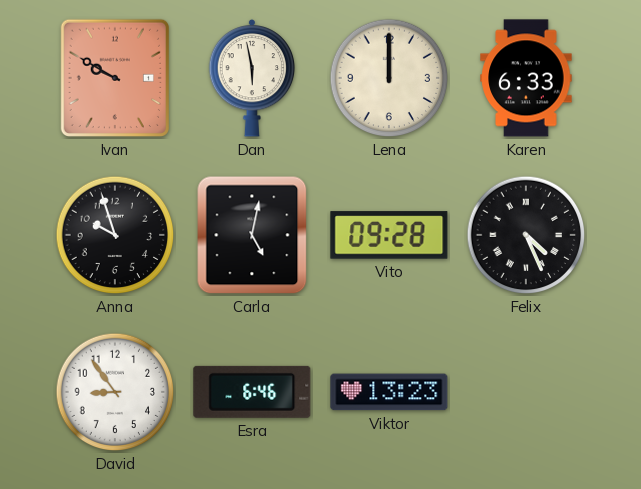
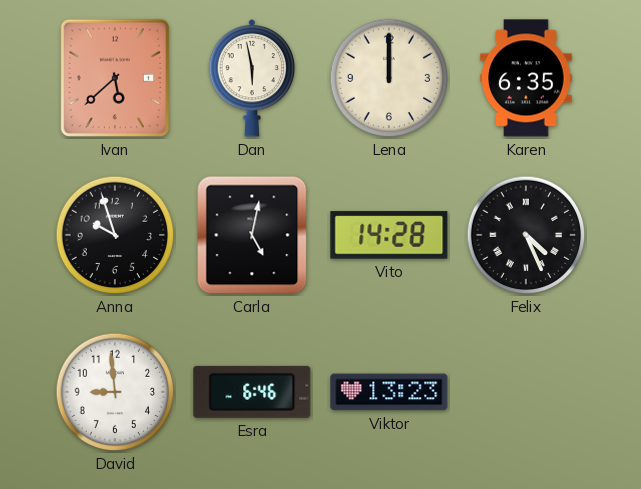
Ivan: 9:50 -> 5:38 (115, 78)
Karen: 6:33 -> 6:35 (526, 78)
Vito: 09:28 -> 14:28 (389, 235)
David: 8:54 -> 8:59 (115, 392)
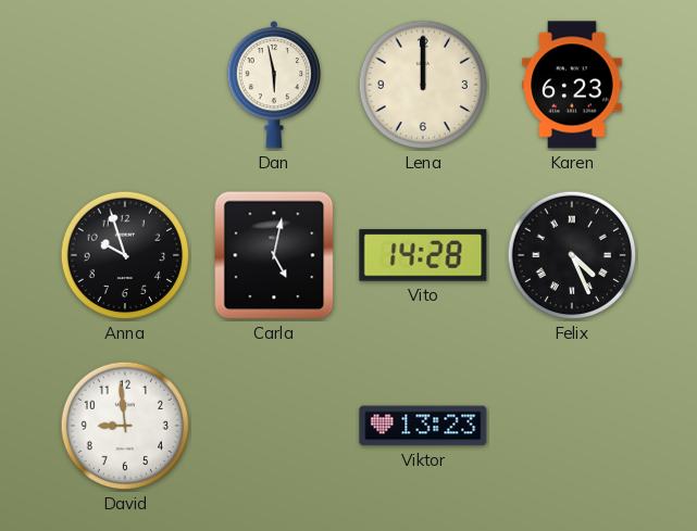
Ivan: 5:38 -> none (115, 78)
Karen: 6:35 -> 6:23 (572, 85)
Esra: 6:46 -> none (252, 392)
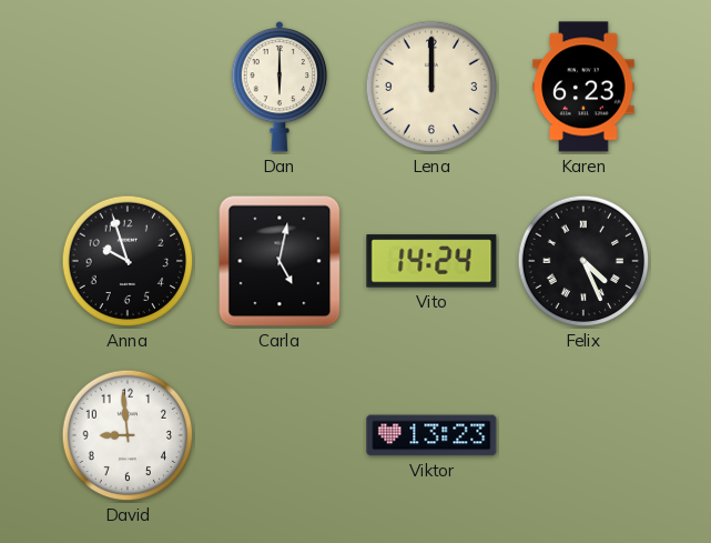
Dan: 5:58 -> 6:00 (280, 87)
Vito: 14:28 -> 14:24 (431, 261)
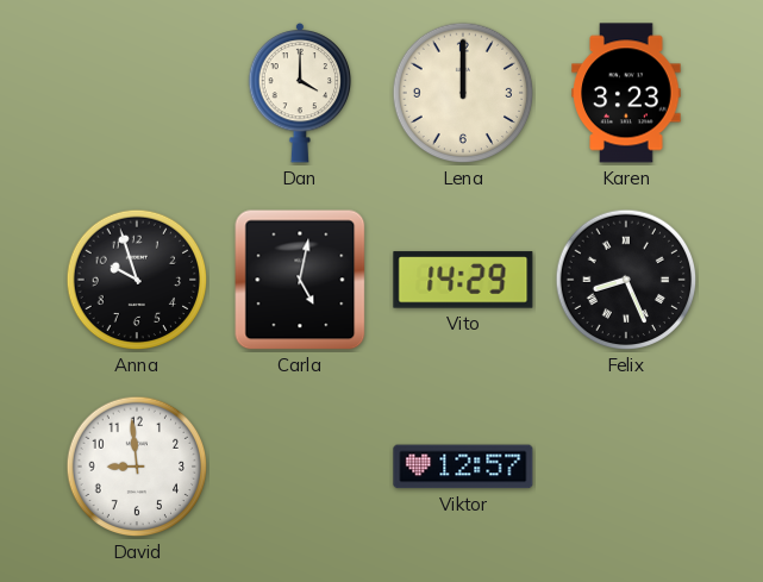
Dan: 6:00 -> 4:00 (300, 93)
Karen: 6:23 -> 3:23 (626, 93)
Vito: 14:24 -> 14:29 (463, 280)
Felix: 4:26 -> 8:26 (626, 280)
Viktor: 13:23 -> 12:57 (463, 467)
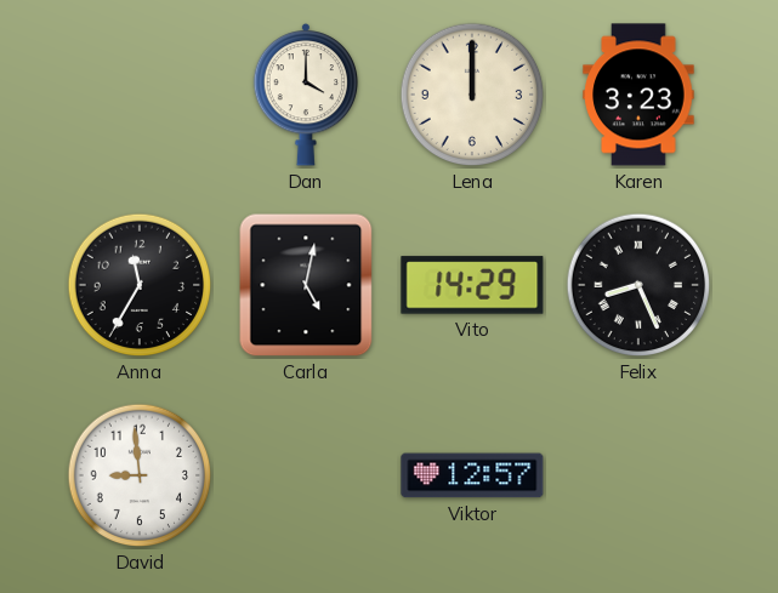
Anna: 9:57 -> 11:35 (140, 285)
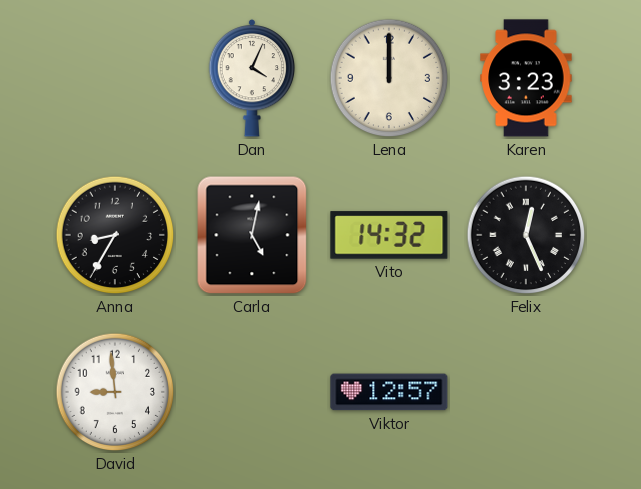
Dan: 4:00 -> 4:04 (252, 78)
Anna: 11:35 -> 8:35 (115, 235)
Vito: 14:29 -> 14:32 (389, 235)
Felix: 8:26 -> 12:26 (526, 235)
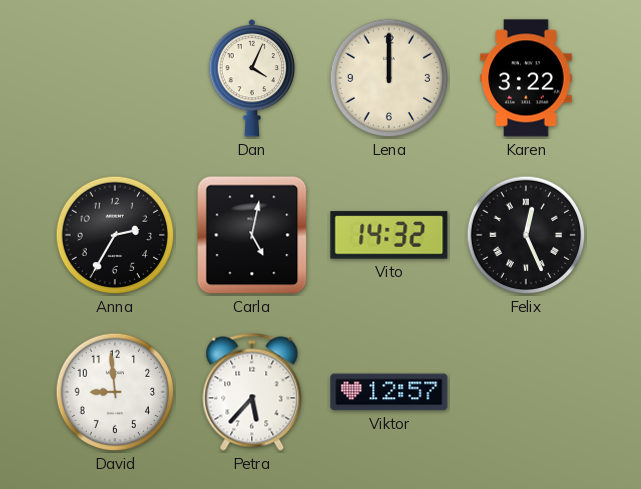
Karen: 3:23 -> 3:22 (526, 78)
Anna: 8:35 -> 2:35 (115, 235)
Petra: none -> 5:37 (252, 392)
